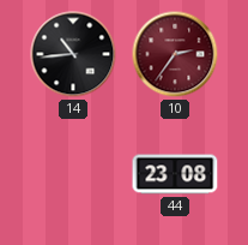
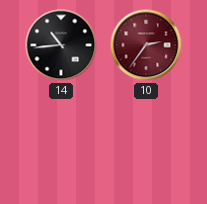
44: 23:08 -> none (175, 174)
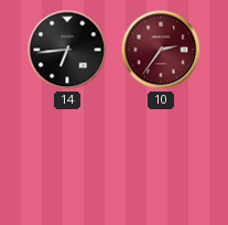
14: 10:44 -> 6:44 (67, 50)
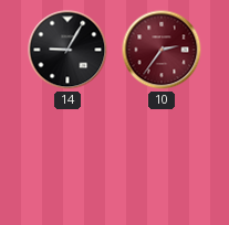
14: 6:44 -> 9:05 (67, 50)
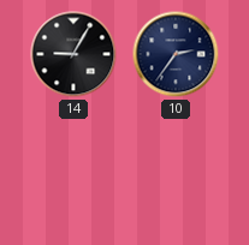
10 dial: burgundy -> navy (176, 54)
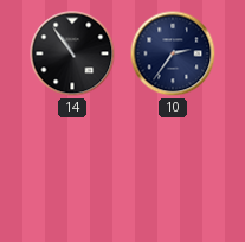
14: 9:05 -> 10:54 (72, 53)
